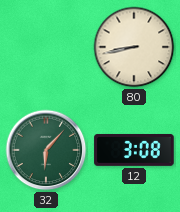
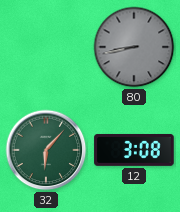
80 dial: cream -> grey (134, 47)
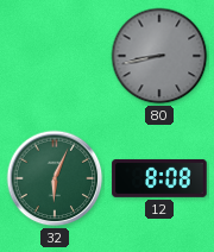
32: 6:07 -> 6:04 (55, 178)
12: 3:08 -> 8:08 (159, 178)
